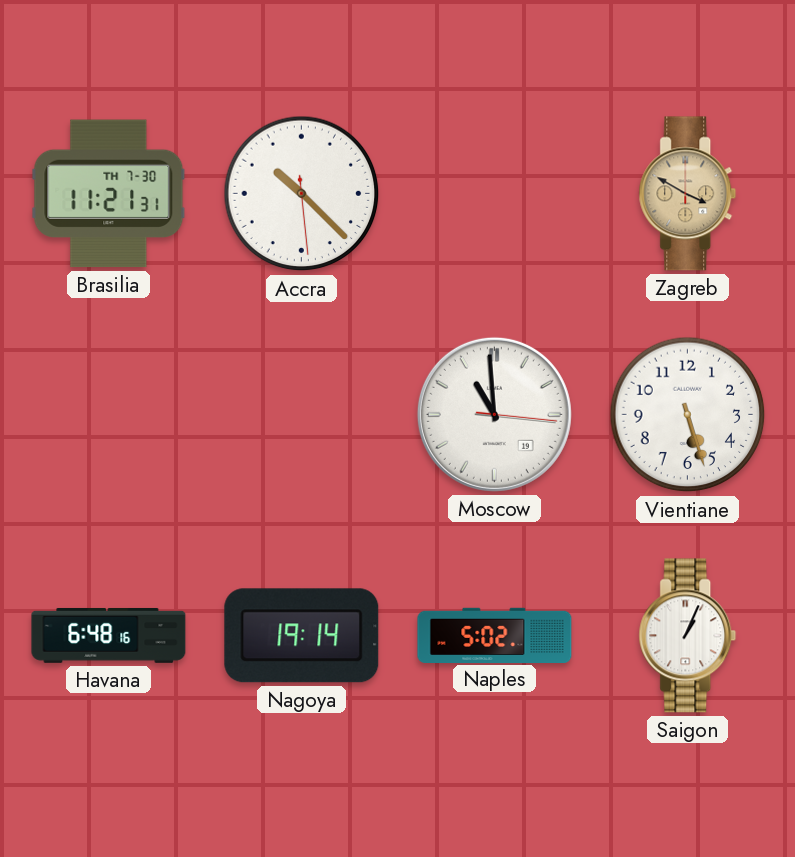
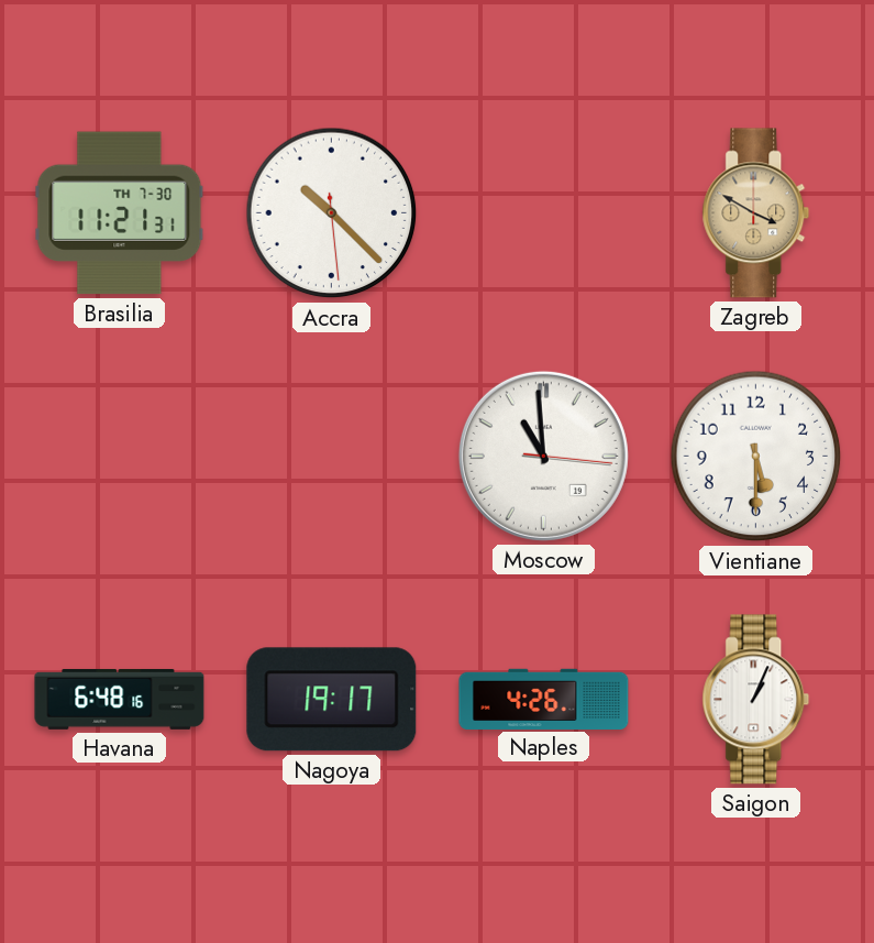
Vientiane: 5:27 -> 5:30 (756, 457)
Nagoya: 19:14 -> 19:17 (332, 700)
Naples: 5:02 -> 4:26 (544, 699)
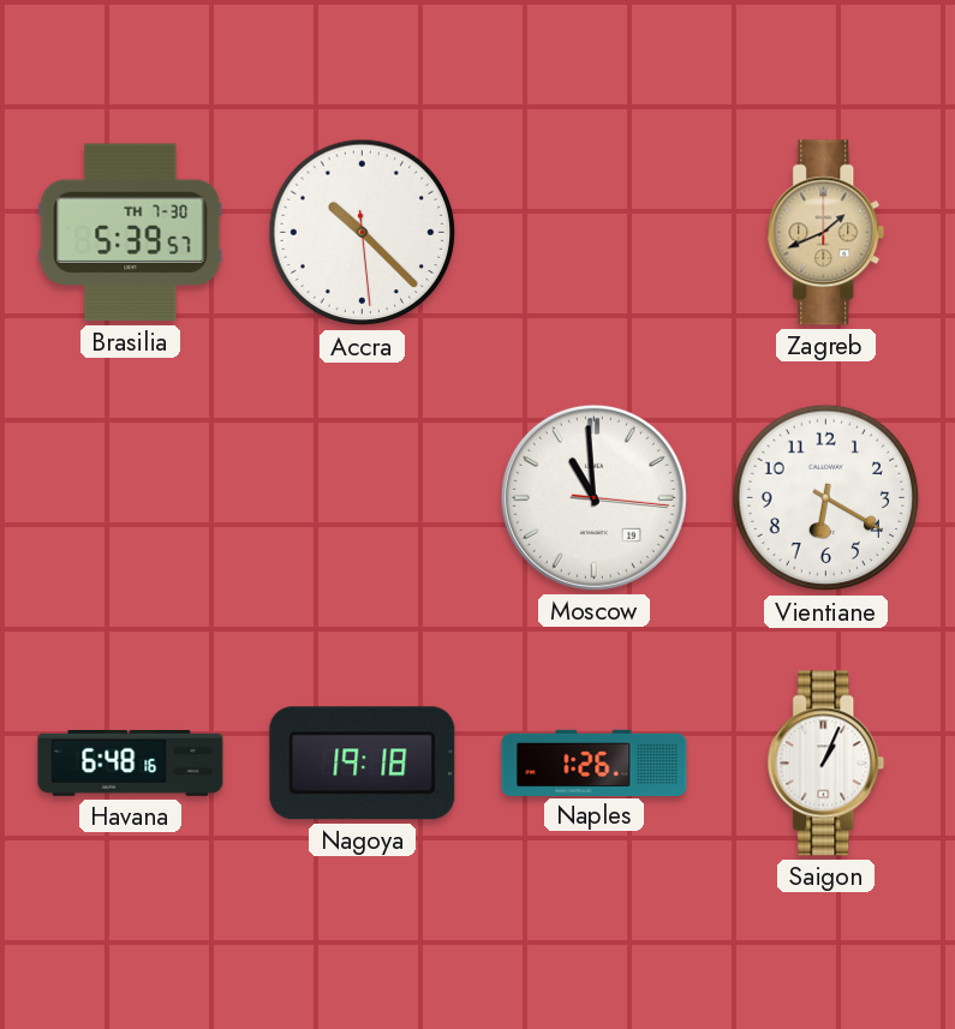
Brasilia: 11:21 -> 5:39 (131, 233)
Zagreb: 3:50 -> 1:41 (826, 233)
Vientiane: 5:30 -> 6:20 (826, 498)
Nagoya: 19:17 -> 19:18 (363, 764)
Naples: 4:26 -> 1:26 (595, 762)
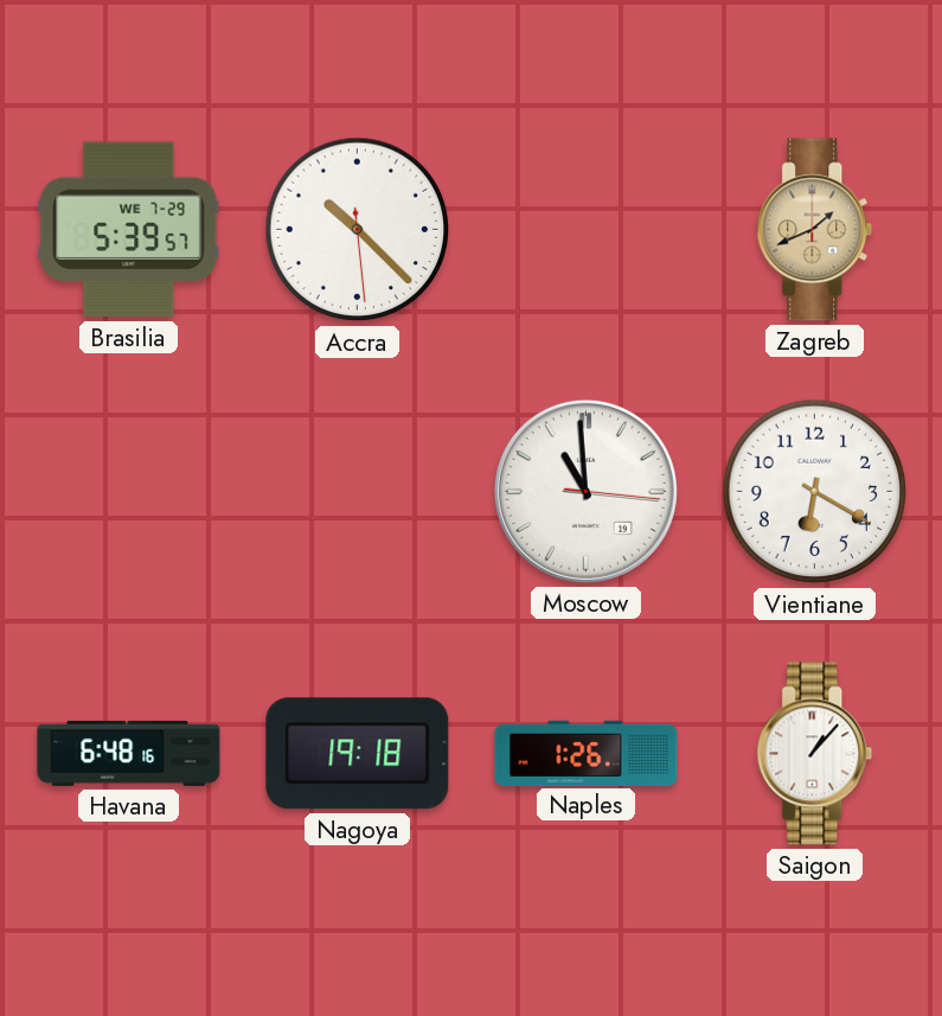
Brasilia date: TH 7-30 -> WE 7-29 (129, 230)
Saigon: 1:04 -> 1:07 (815, 754)
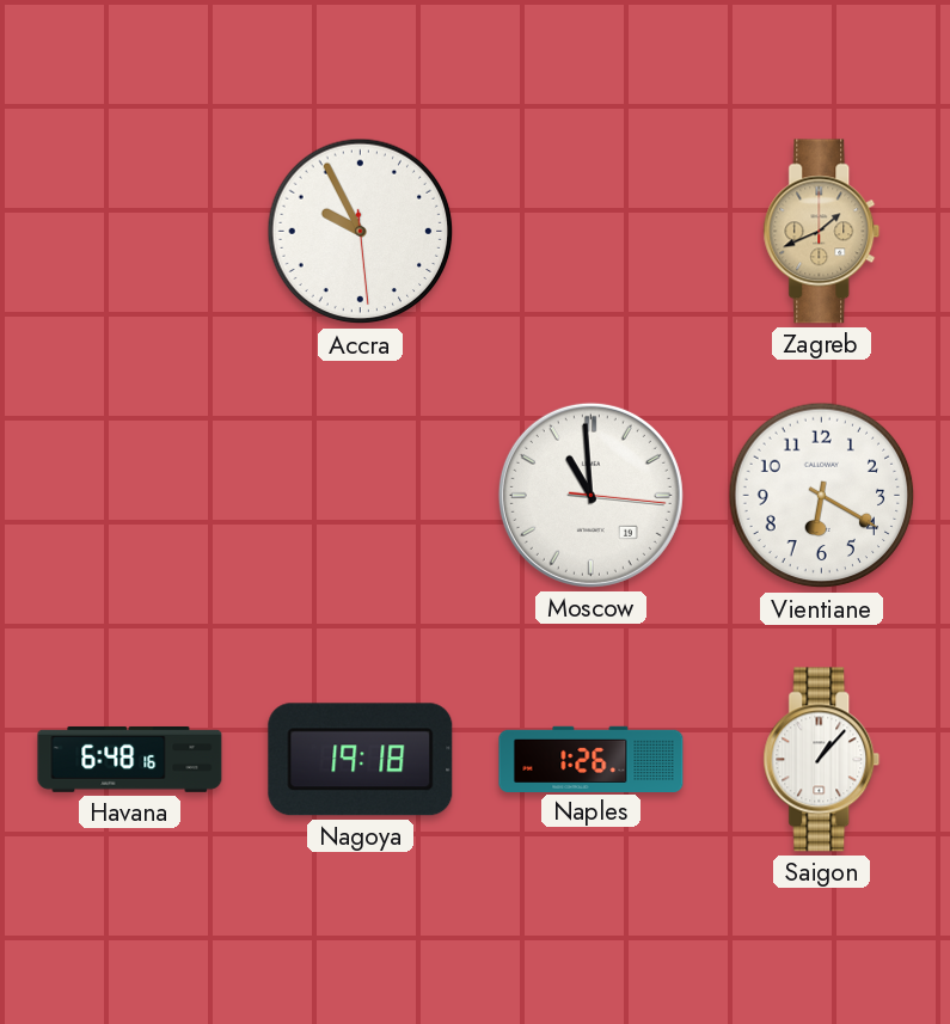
Brasilia: 5:39 -> none (129, 230)
Accra: 10:22 -> 9:55 (361, 232)
